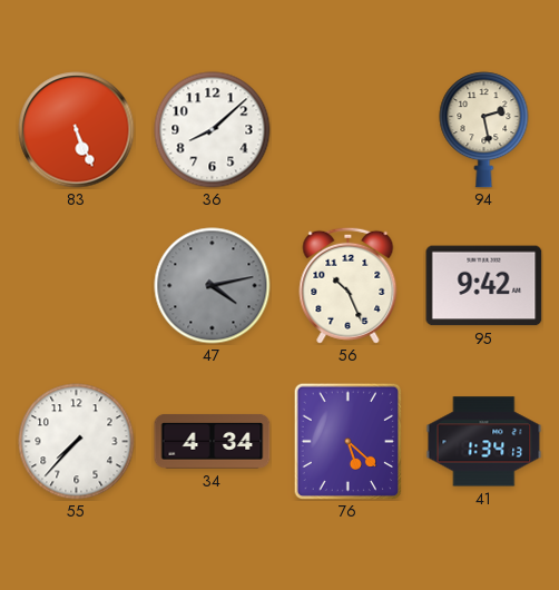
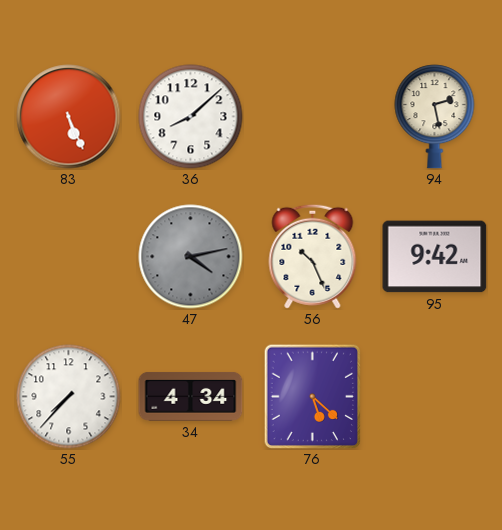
41: 1:34 -> none (484, 442)
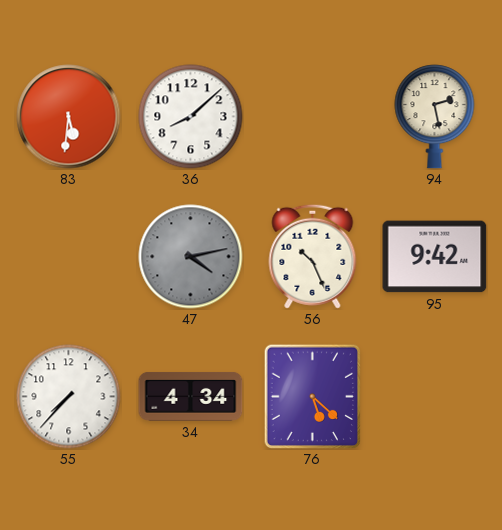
83: 5:26 -> 5:31 (69, 117)
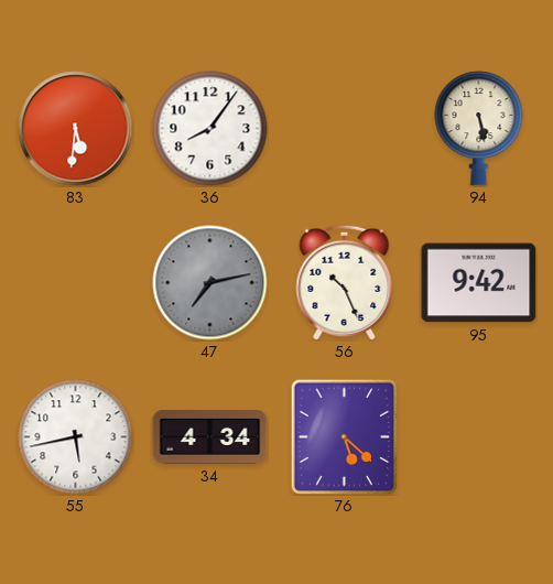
36: 8:08 -> 8:06 (210, 129)
94: 2:28 -> 5:28 (479, 129)
47: 4:13 -> 7:13 (210, 283)
55: 7:37 -> 5:43 (76, 437)
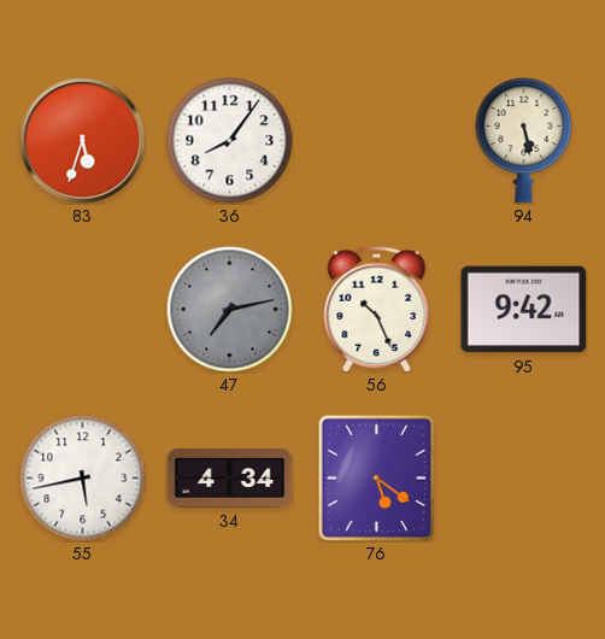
83: 5:31 -> 5:33 (83, 141)
76: 5:22 -> 5:21 (376, 477)
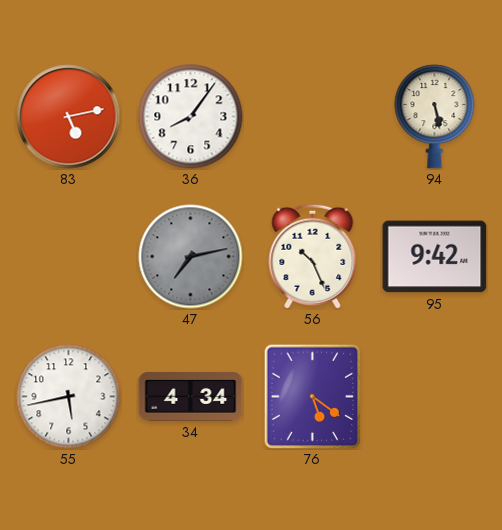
83: 5:33 -> 5:13 (69, 117)
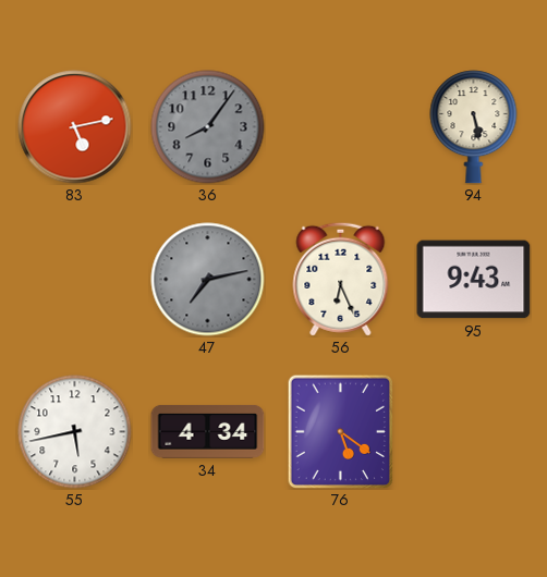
36 dial: white -> grey (208, 127)
56: 10:26 -> 6:26 (341, 279)
95: 9:42 -> 9:43 (474, 280)
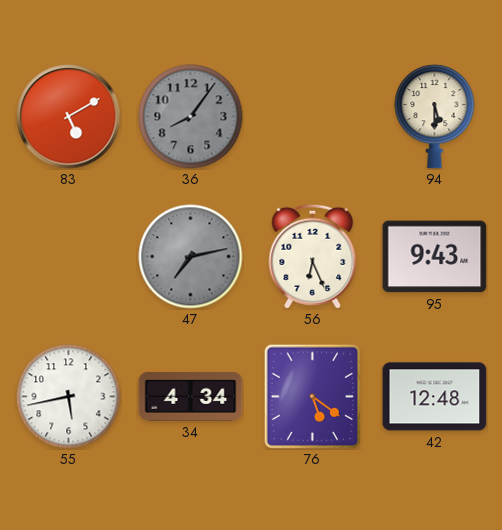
83: 5:13 -> 5:10 (69, 117)
94: 5:28 -> 5:30 (435, 117)
42: none -> 12:48 (435, 397)
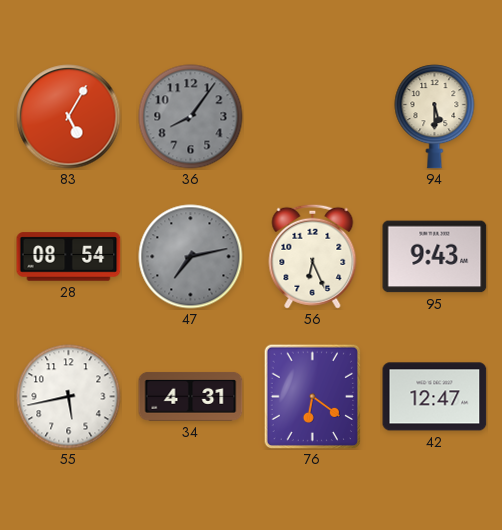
83: 5:10 -> 5:05 (69, 117)
28: none -> 08:54 (69, 257)
34: 4:34 -> 4:31 (191, 397)
76: 5:21 -> 6:21 (312, 396)
42: 12:48 -> 12:47 (435, 397)
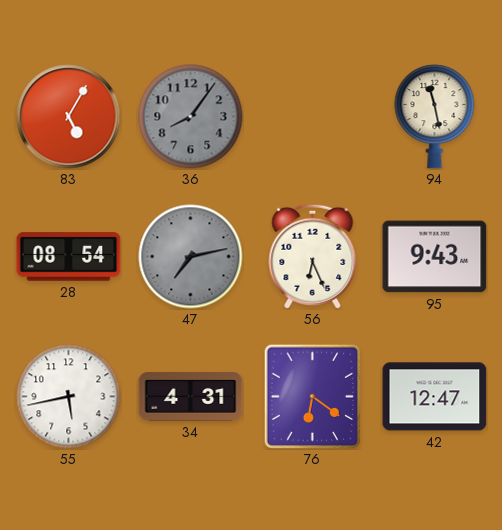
94: 5:30 -> 11:28 (435, 117)
